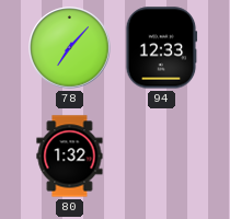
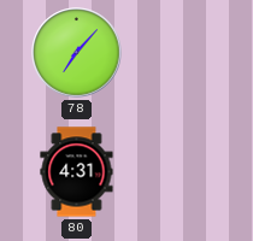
94: 12:33 -> none (161, 48)
80: 1:32 -> 4:31 (77, 172)
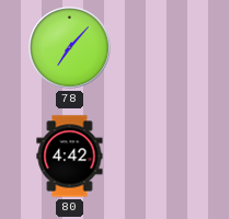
80: 4:31 -> 4:42 (70, 157)
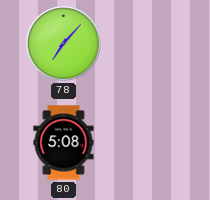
80: 4:42 -> 5:08 (64, 143)
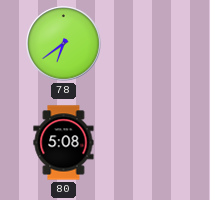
78: 7:07 -> 6:39 (64, 44)
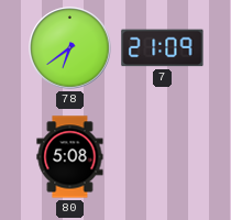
7: none -> 21:09 (163, 48)
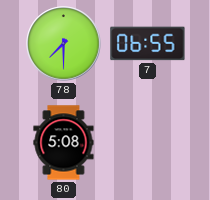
78: 6:39 -> 7:30 (64, 44)
7: 21:09 -> 06:55 (148, 44)
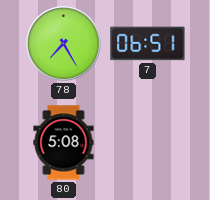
78: 7:30 -> 7:25 (64, 44)
7: 06:55 -> 06:51 (148, 44)
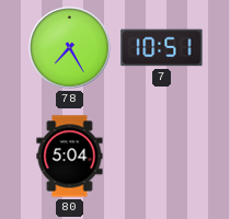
7: 06:51 -> 10:51 (162, 48)
80: 5:08 -> 5:04 (70, 157)
